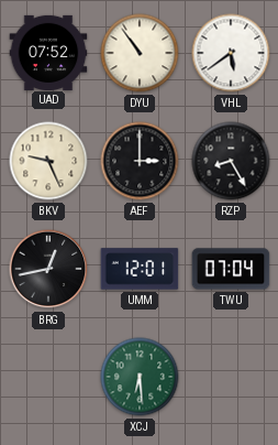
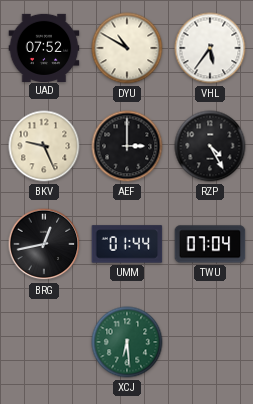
DYU: 10:54 -> 10:50 (127, 48)
VHL: 5:39 -> 5:36 (210, 48)
RZP: 8:25 -> 4:25 (210, 146)
UMM: 12:01 -> 01:44 (127, 244)
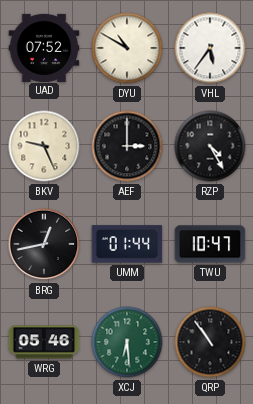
TWU: 07:04 -> 10:47 (210, 244)
WRG: none -> 05:46 (44, 342)
QRP: none -> 10:54 (210, 342)
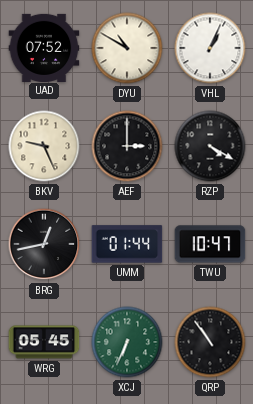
VHL: 5:36 -> 1:04 (210, 48)
RZP: 4:25 -> 4:20 (210, 146)
WRG: 05:46 -> 05:45 (44, 342)
XCJ: 6:29 -> 6:34 (127, 342)
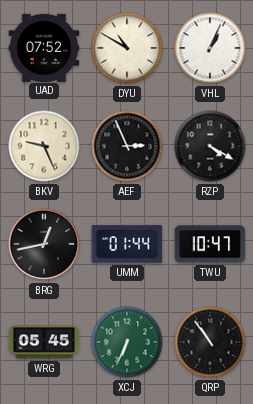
AEF: 3:00 -> 2:56 (127, 146)
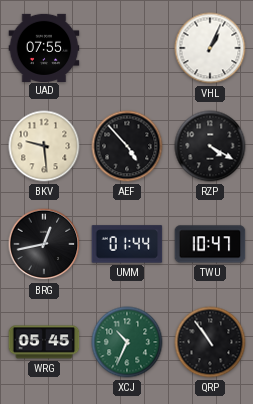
UAD: 07:52 -> 07:55 (44, 47)
DYU: 10:50 -> none (127, 48)
BKV: 9:26 -> 9:29 (44, 146)
AEF: 2:56 -> 4:53 (127, 146)
XCJ: 6:34 -> 10:34 (127, 342)
